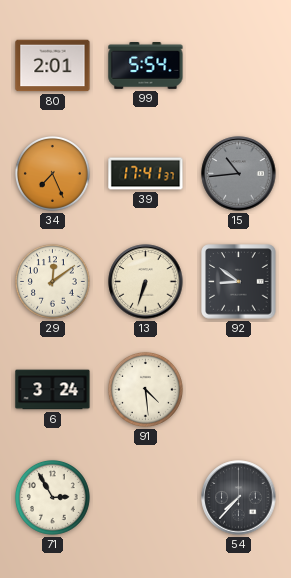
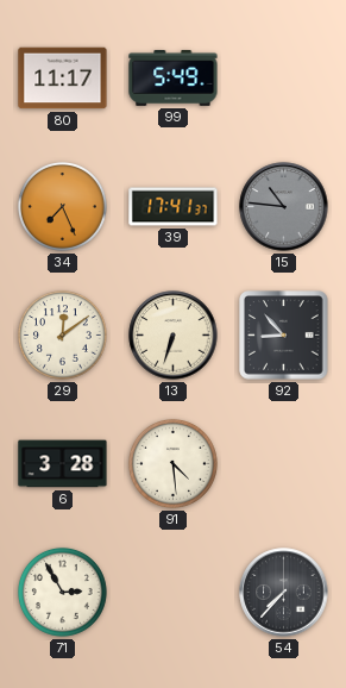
80: 2:01 -> 11:17 (63, 79)
99: 5:54 -> 5:49 (174, 79)
15: 10:44 -> 10:46 (284, 207)
92: 8:51 -> 8:53 (284, 336)
6: 3:24 -> 3:28 (63, 464)
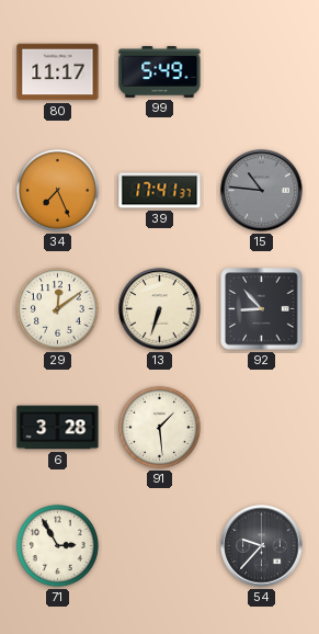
91: 4:29 -> 1:29 (159, 427)
54: 7:37 -> 9:37 (262, 546)
